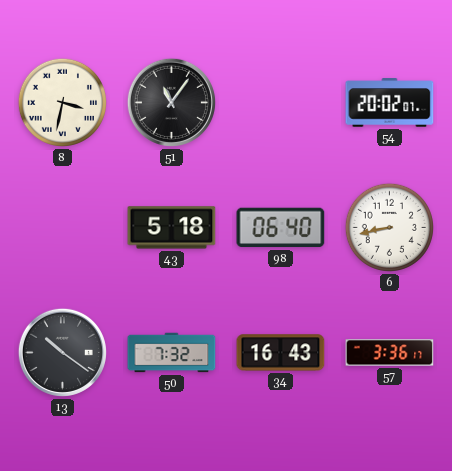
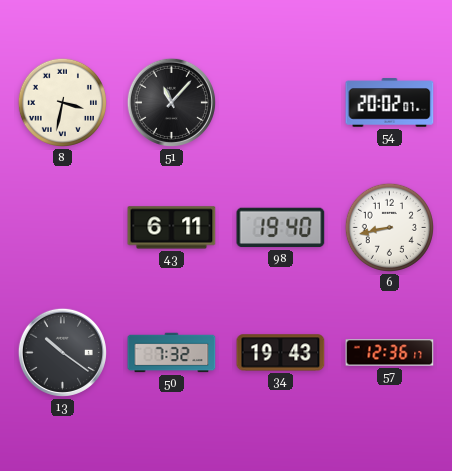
51: 11:06 -> 11:07 (171, 102)
43: 5:18 -> 6:11 (172, 228)
98: 06:40 -> 19:40 (281, 228)
34: 16:43 -> 19:43 (281, 353)
57: 3:36 -> 12:36 (390, 353)
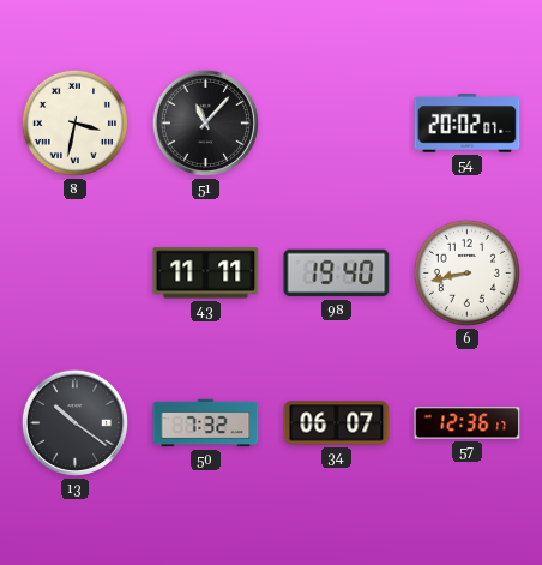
43: 6:11 -> 11:11 (206, 274)
34: 19:43 -> 06:07 (337, 423)
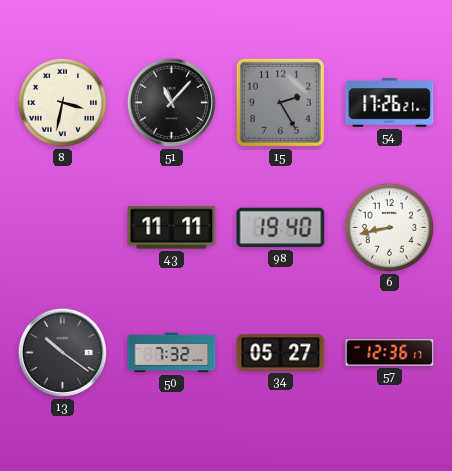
15: none -> 2:25 (280, 102)
54: 20:02 -> 17:26 (390, 103)
34: 06:07 -> 05:27 (281, 353)
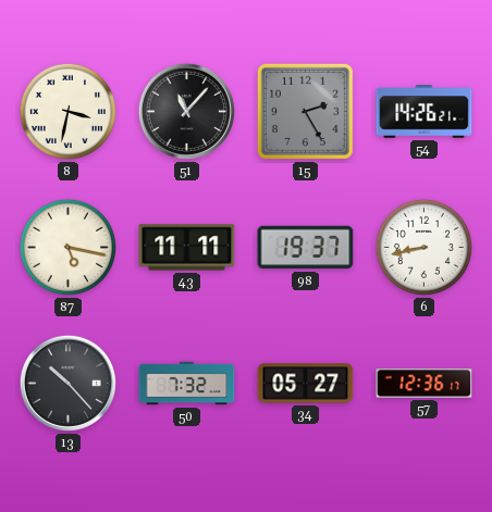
54: 17:26 -> 14:26 (425, 112)
87: none -> 5:17 (67, 247)
98: 19:40 -> 19:37 (306, 248)
13: 10:21 -> 10:23 (67, 383)
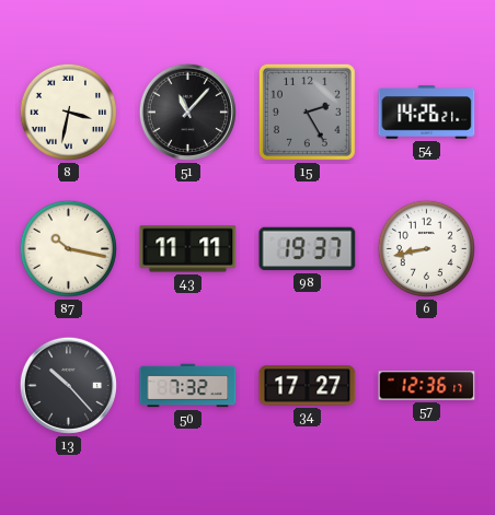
87: 5:17 -> 10:17 (68, 248)
34: 05:27 -> 17:27 (308, 386)
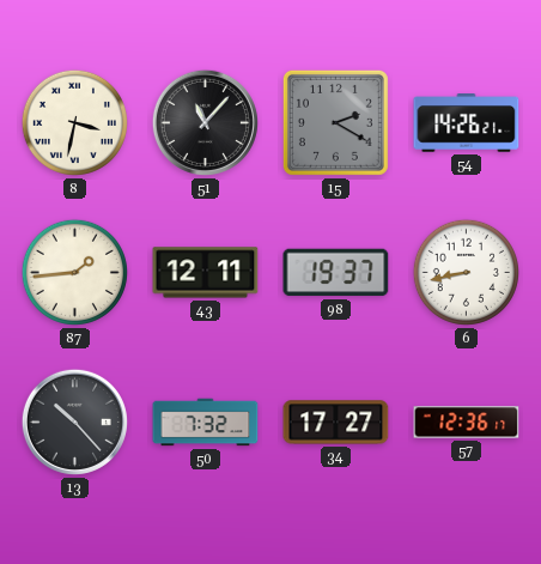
15: 2:25 -> 2:20 (335, 122)
87: 10:17 -> 1:44 (74, 272)
43: 11:11 -> 12:11 (206, 273)
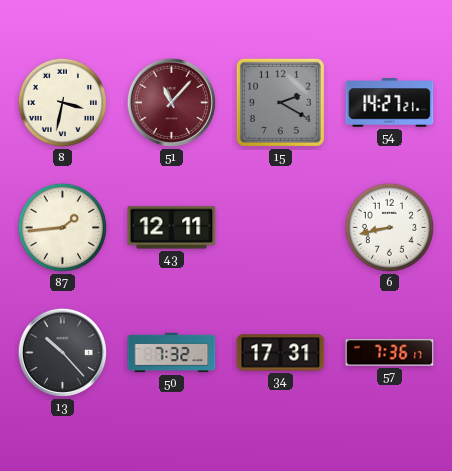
51 dial: black -> burgundy (171, 102)
54: 14:26 -> 14:27 (390, 103)
98: 19:37 -> none (336, 273)
34: 17:27 -> 17:31 (281, 353)
57: 12:36 -> 7:36 (390, 353)
